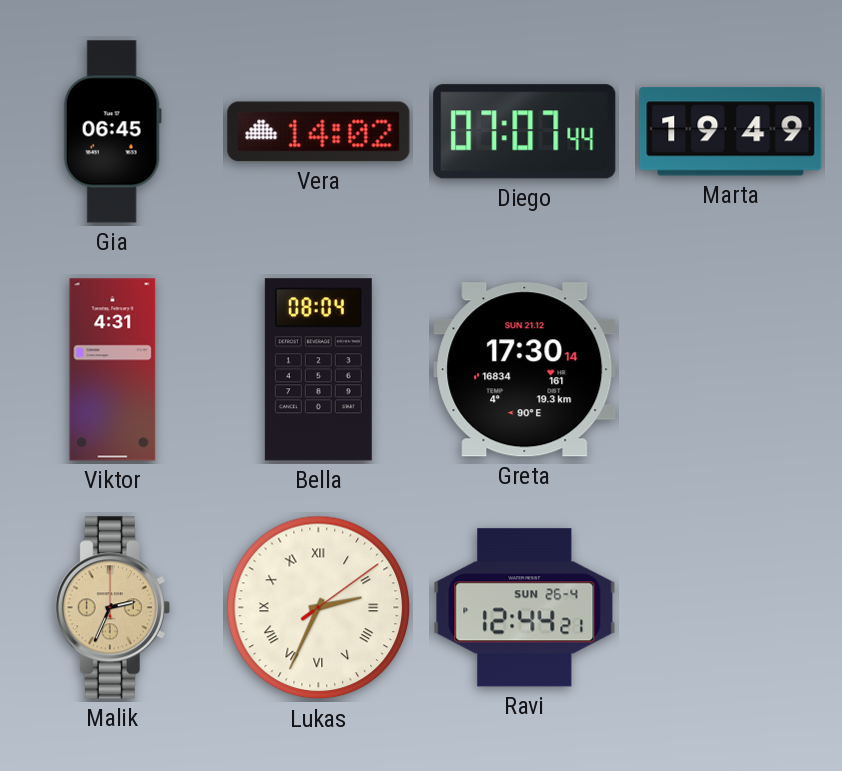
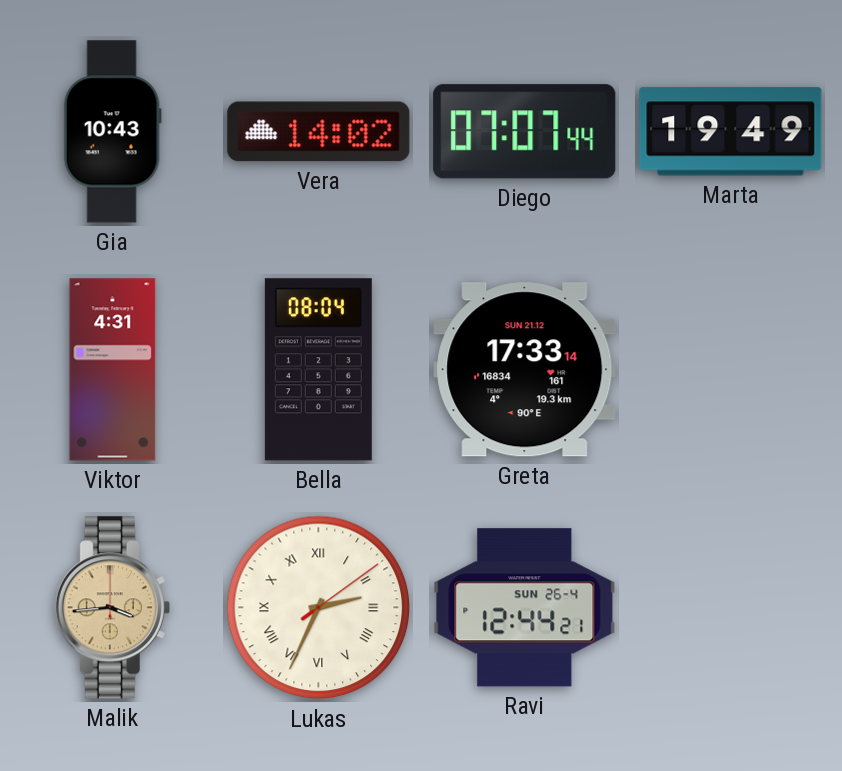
Gia: 06:45 -> 10:43 (112, 132)
Greta: 17:30 -> 17:33 (525, 370)
Malik: 2:34 -> 3:44 (112, 608)
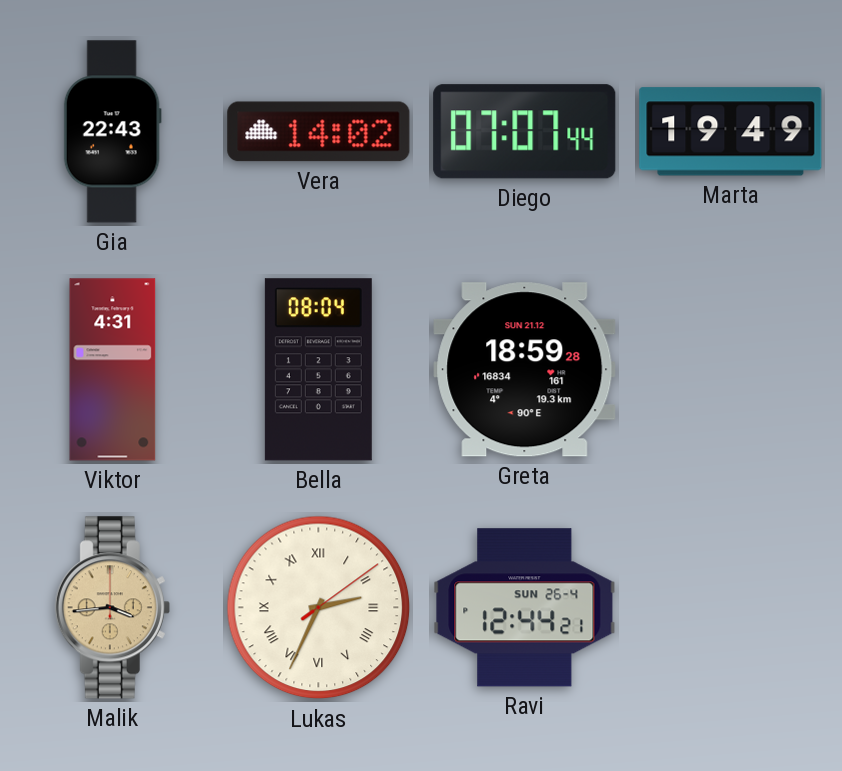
Gia: 10:43 -> 22:43 (112, 132)
Greta: 17:33 -> 18:59 (525, 370)
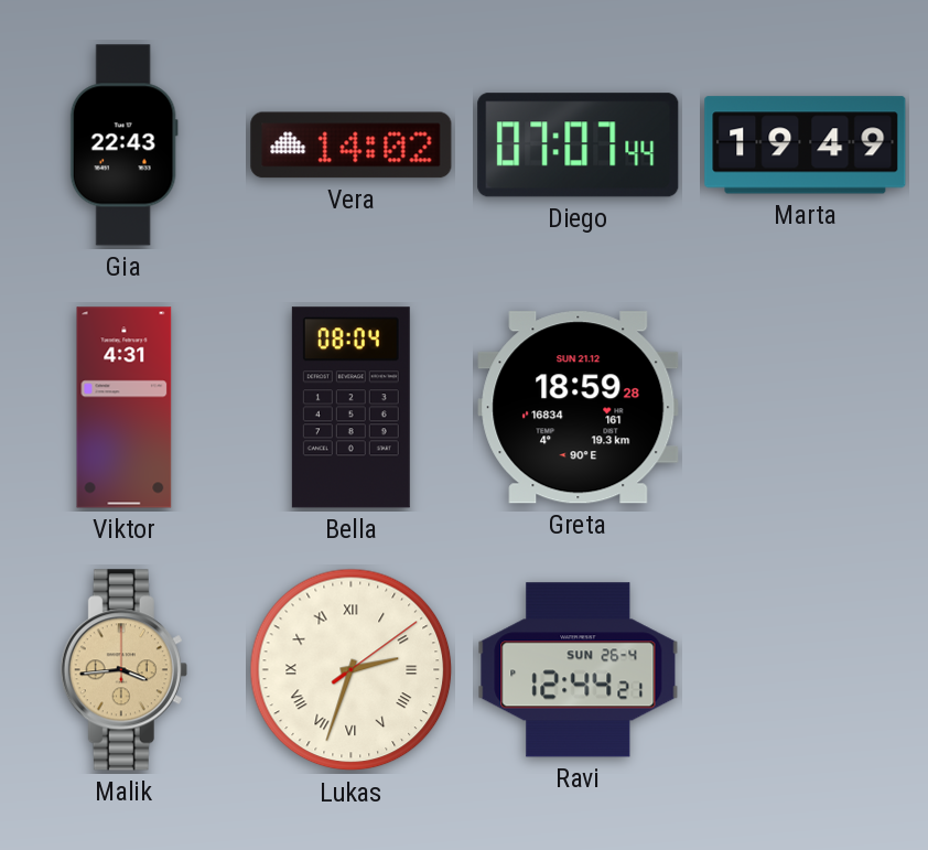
Lukas: 2:34 -> 2:33 (352, 670)
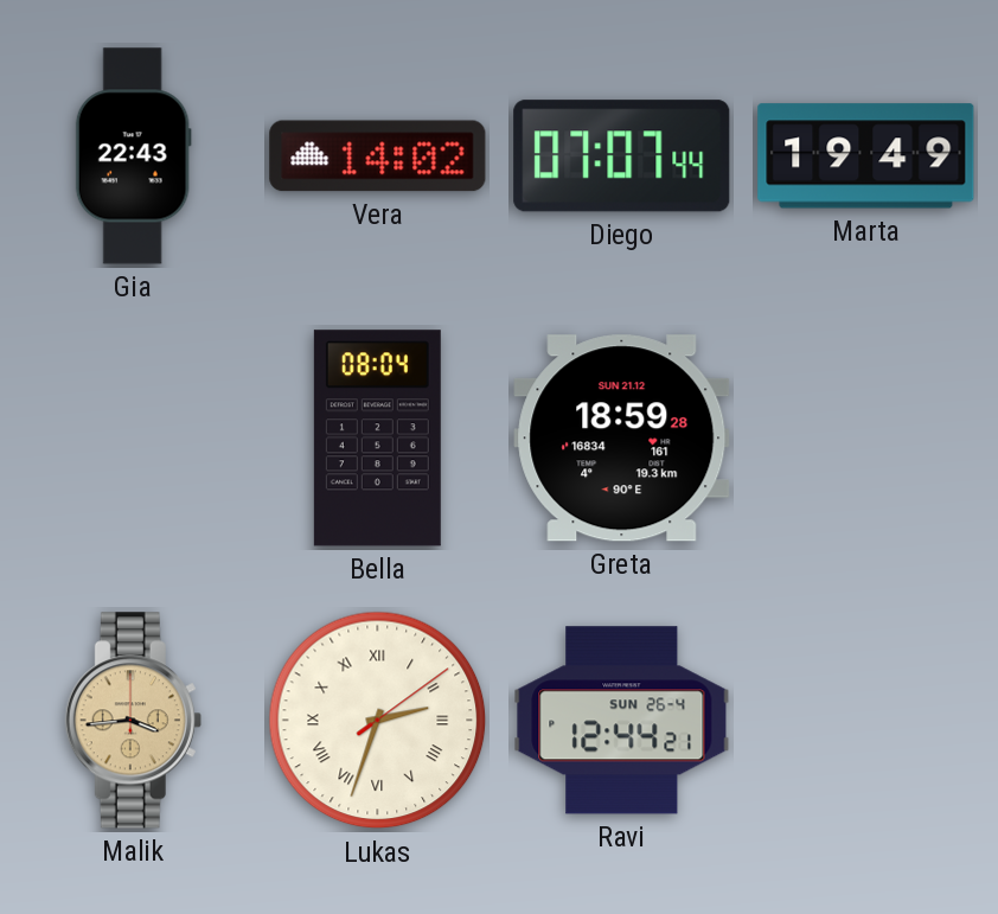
Viktor: 4:31 -> none (125, 408)
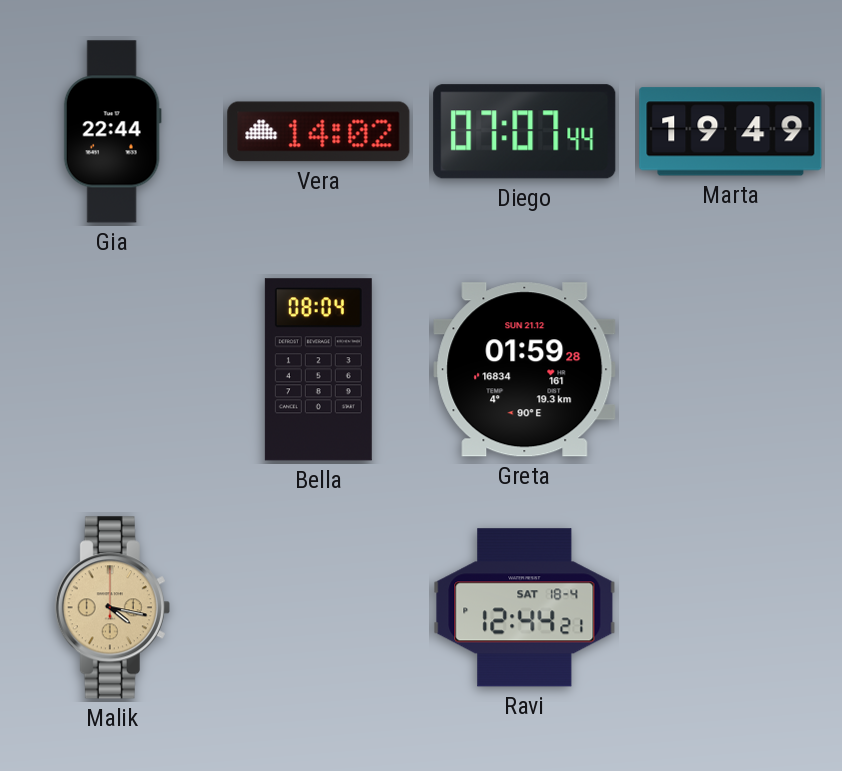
Gia: 22:43 -> 22:44 (112, 132)
Greta: 18:59 -> 01:59 (525, 370)
Malik: 3:44 -> 4:17 (112, 608)
Lukas: 2:33 -> none (378, 721)
Ravi date: SUN 26-4 -> SAT 18-4 (525, 608)
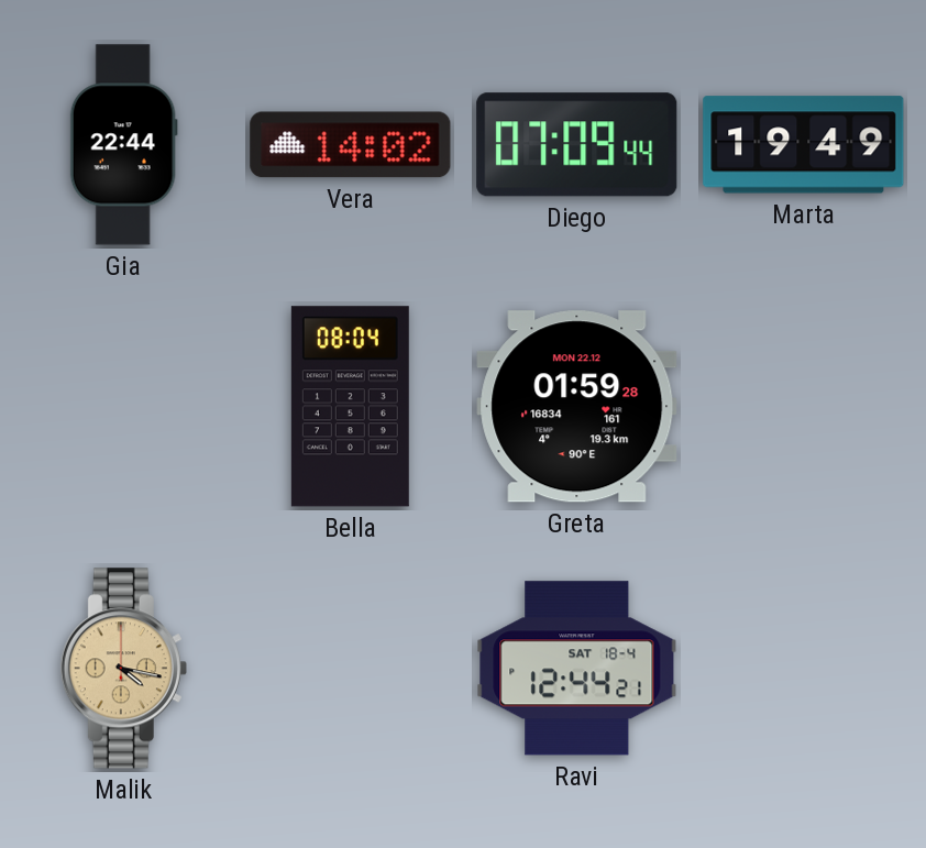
Diego: 07:07 -> 07:09 (577, 145)
Greta date: SUN 21.12 -> MON 22.12 (577, 407)
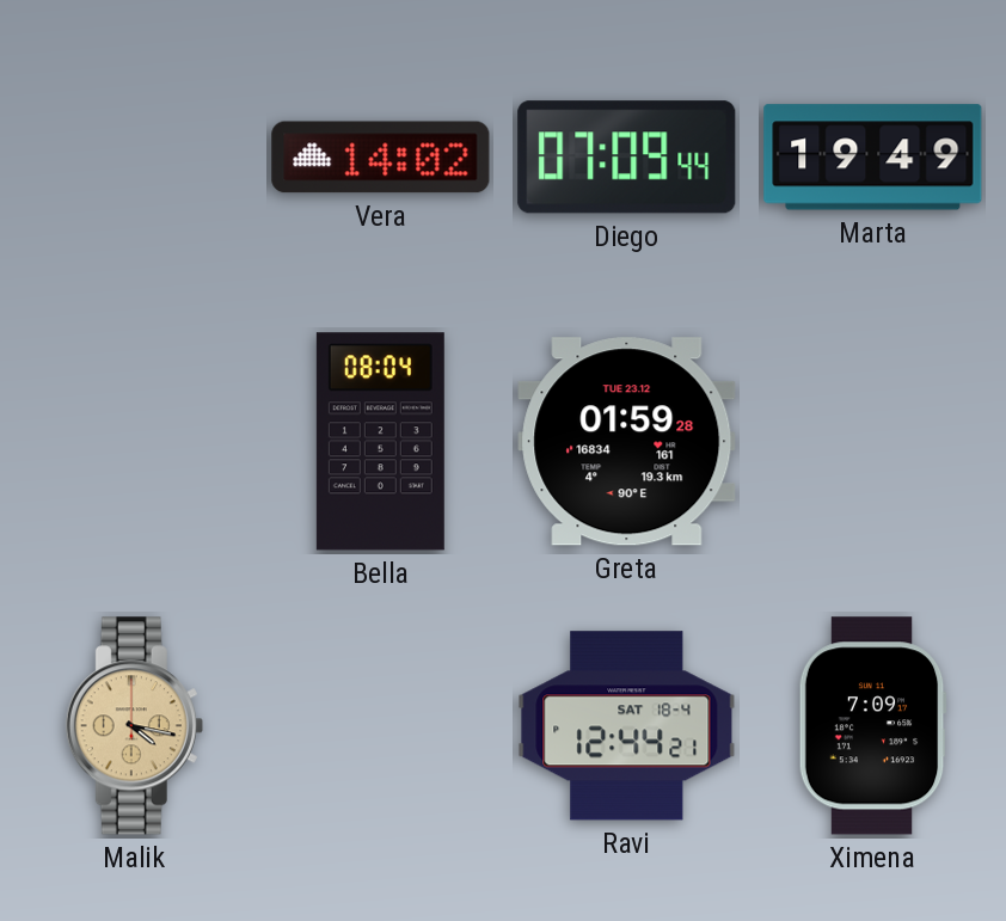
Gia: 22:44 -> none (123, 145)
Greta date: MON 22.12 -> TUE 23.12 (627, 442)
Ximena: none -> 7:09 (872, 726)
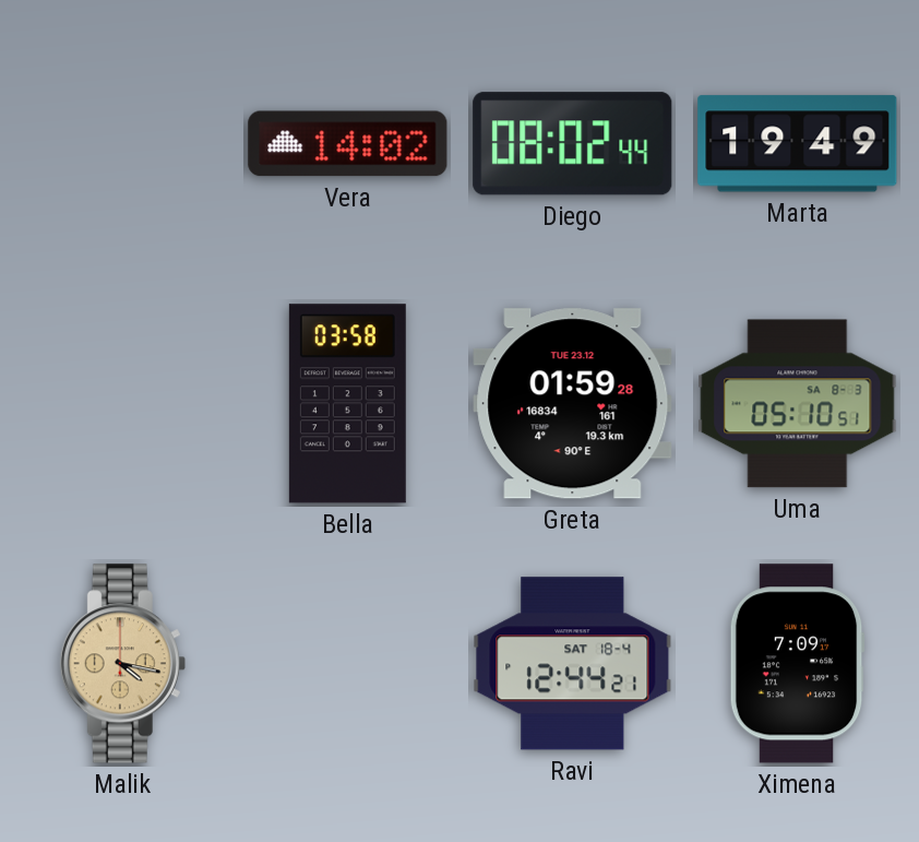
Diego: 07:09 -> 08:02 (573, 144)
Bella: 08:04 -> 03:58 (347, 404)
Uma: none -> 05:10 (798, 404)
